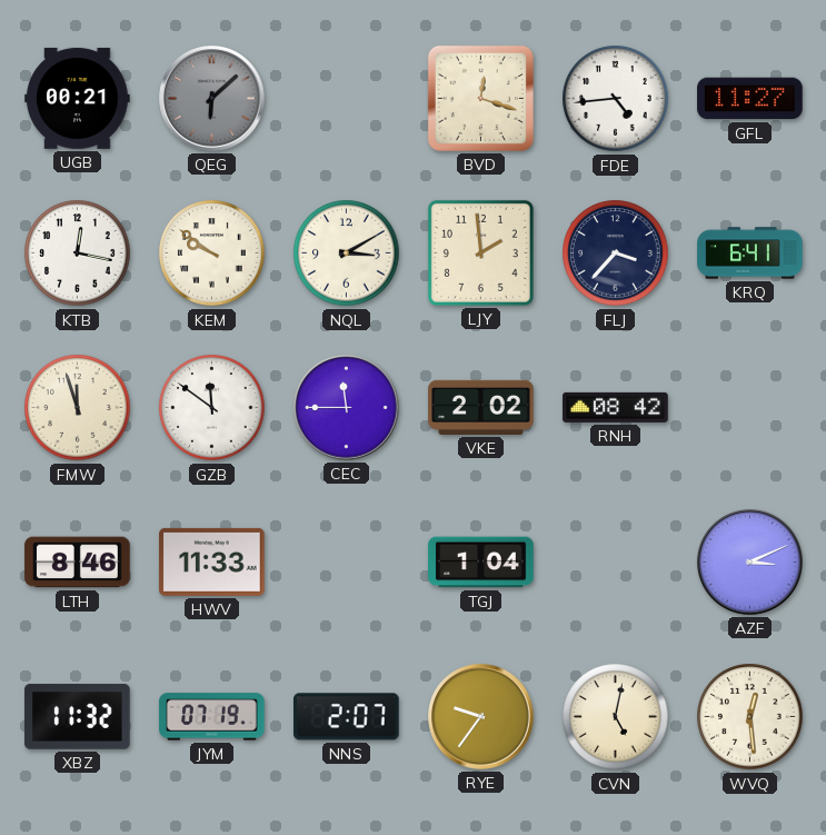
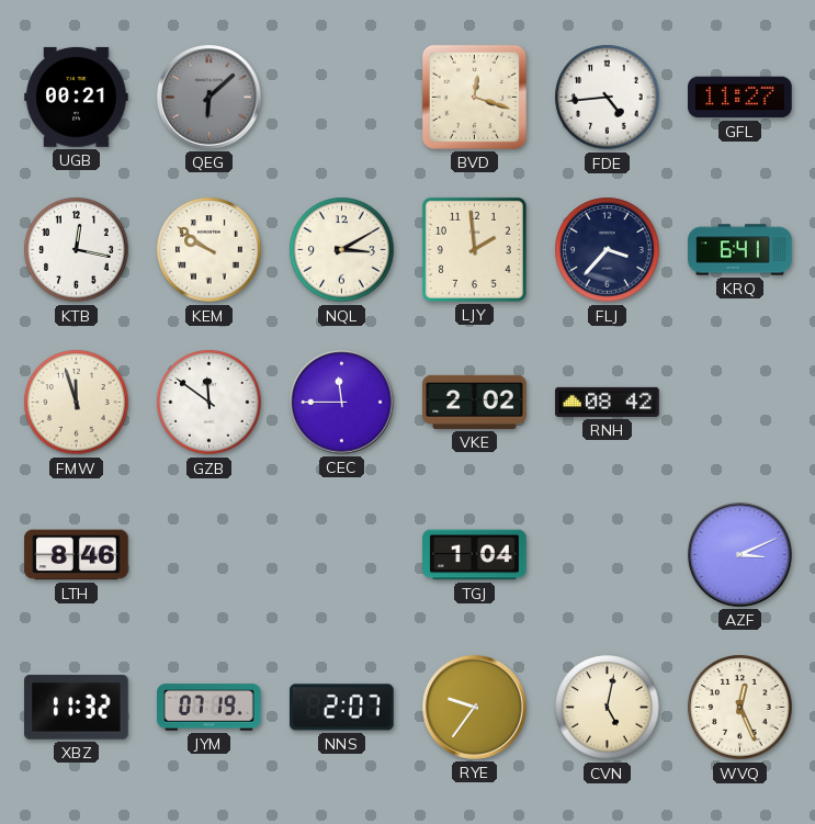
HWV: 11:33 -> none (212, 561)
WVQ: 12:29 -> 12:26 (740, 708)
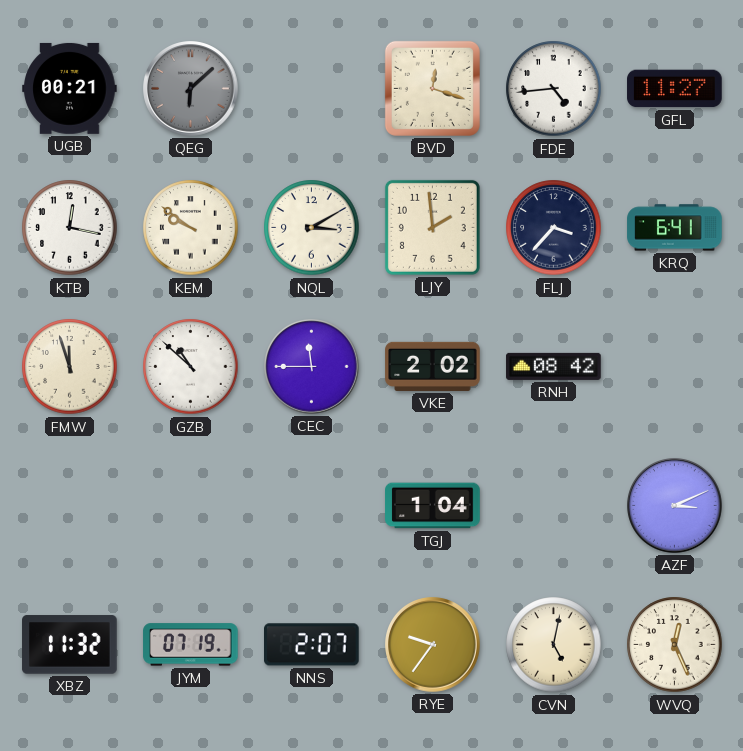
GZB: 11:51 -> 10:52 (191, 367)
LTH: 8:46 -> none (77, 555)
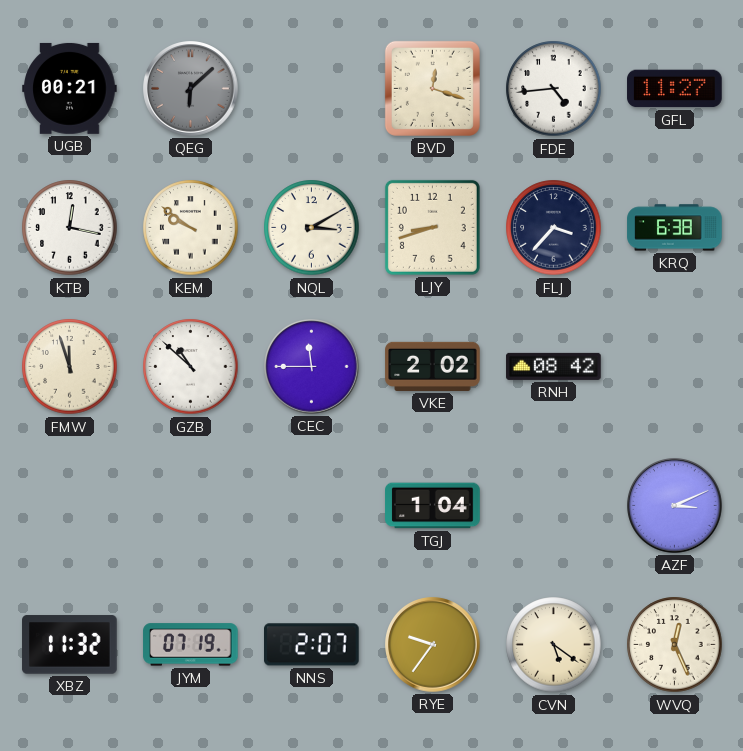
LJY: 1:59 -> 8:42 (432, 227)
KRQ: 6:41 -> 6:38 (675, 228)
CVN: 5:02 -> 5:21 (554, 645)
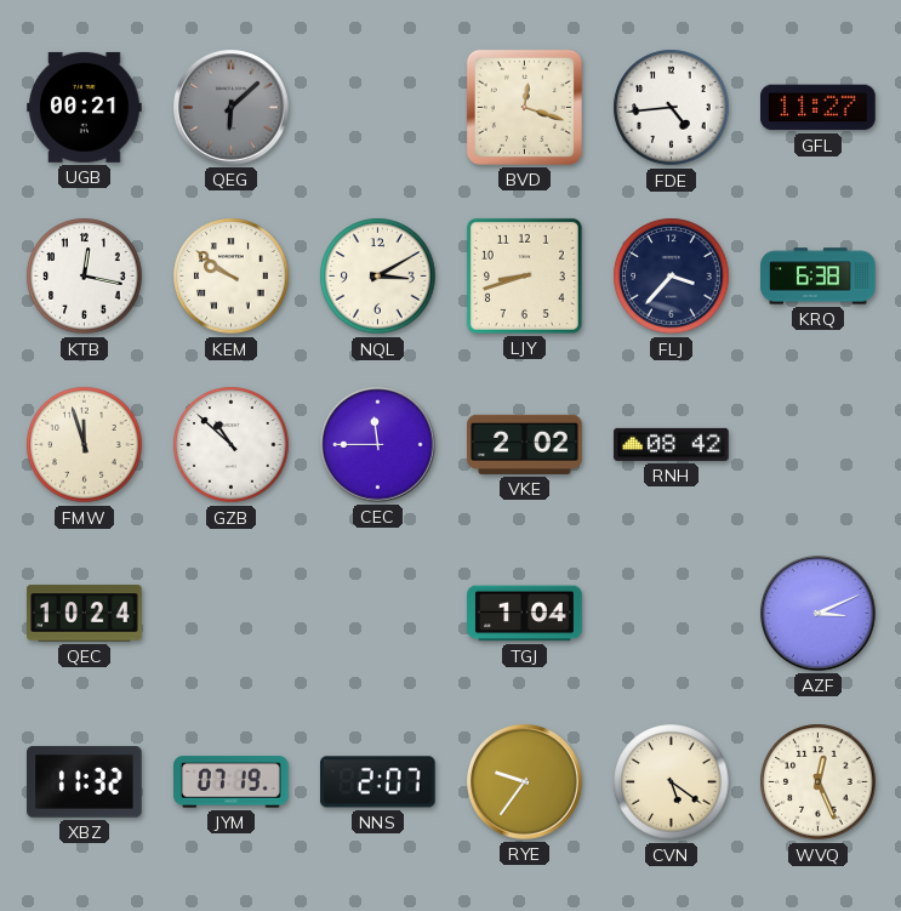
QEC: none -> 10:24 (85, 614)
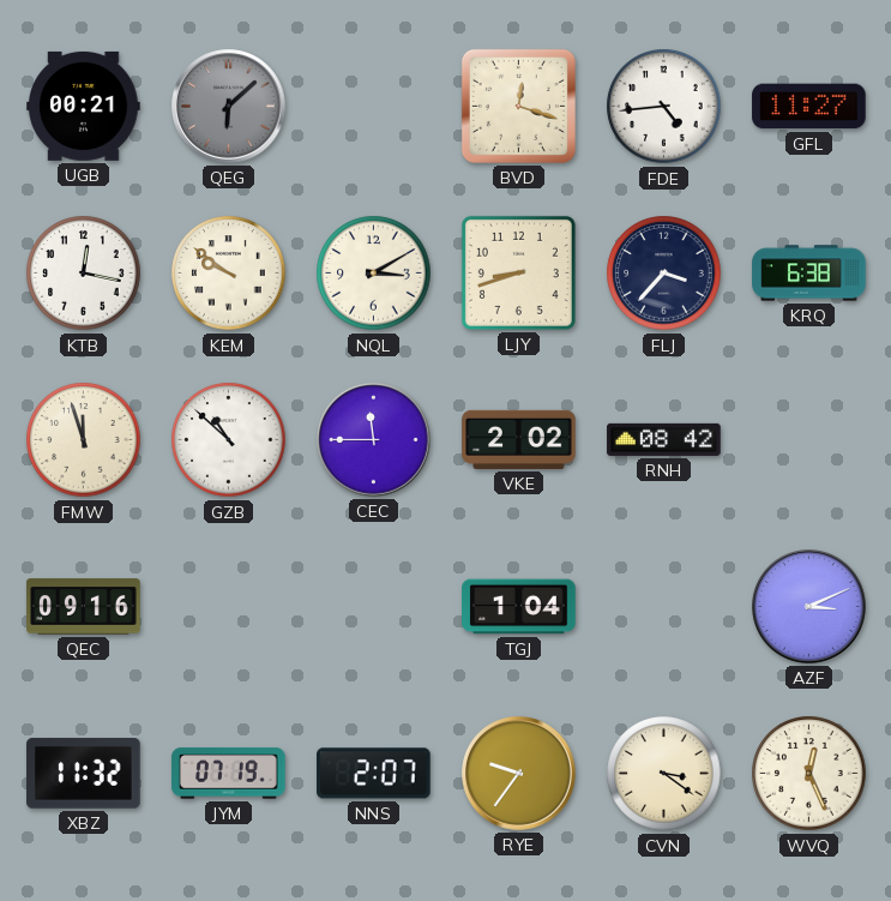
QEC: 10:24 -> 09:16 (84, 607)
CVN: 5:21 -> 3:21 (664, 774)
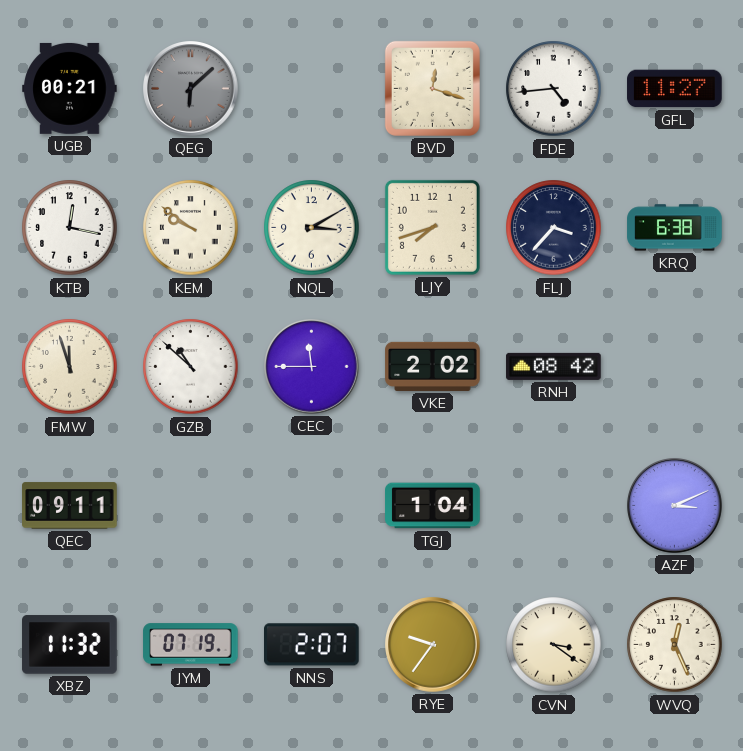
LJY: 8:42 -> 7:42 (432, 227)
QEC: 09:16 -> 09:11 (70, 506)
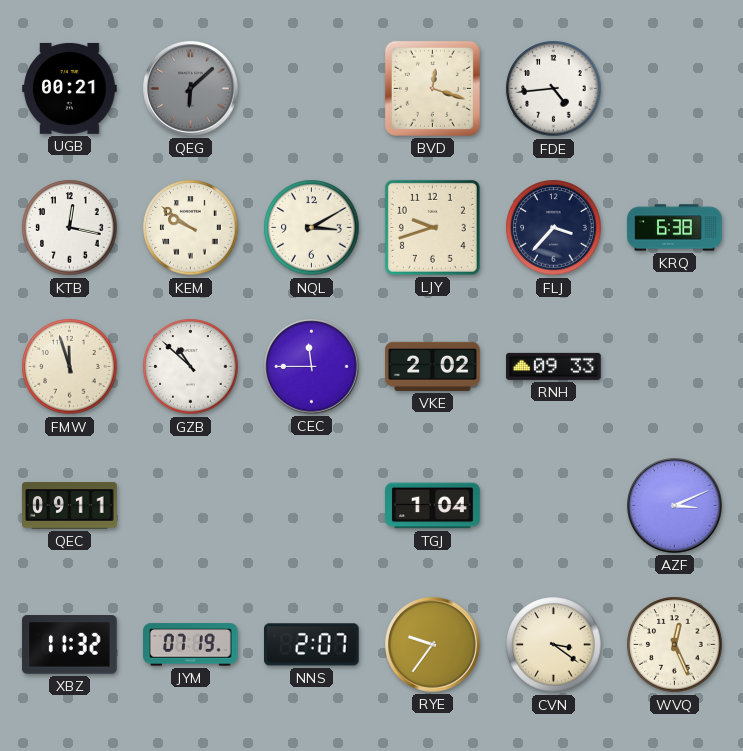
GFL: 11:27 -> none (675, 89)
LJY: 7:42 -> 9:42 (432, 227)
RNH: 08:42 -> 09:33 (554, 366)
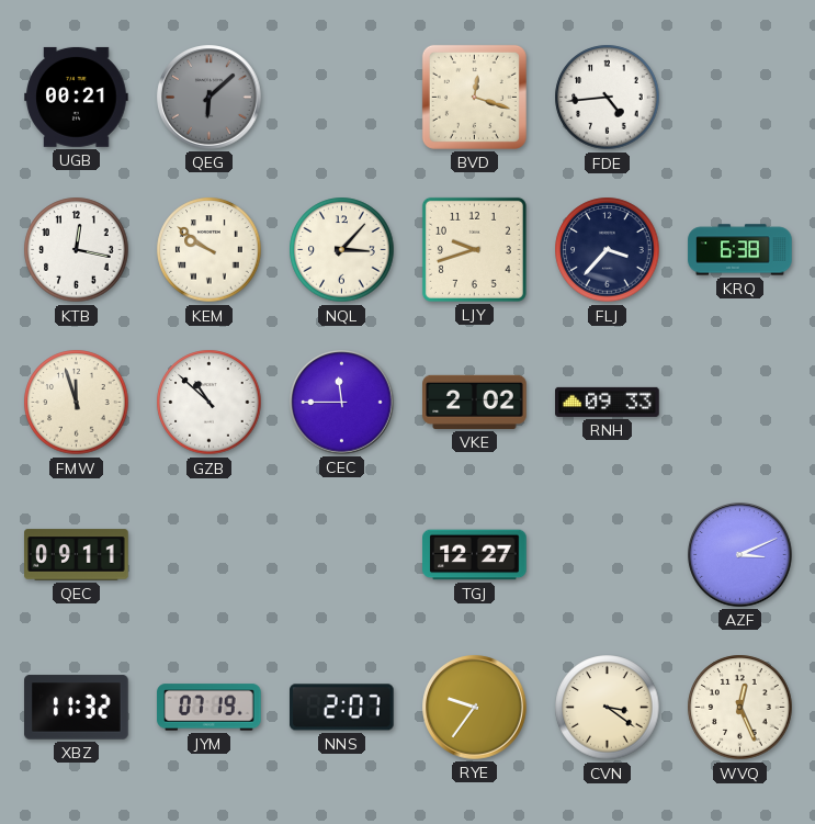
NQL: 3:10 -> 3:07 (342, 250)
TGJ: 1:04 -> 12:27 (475, 555)
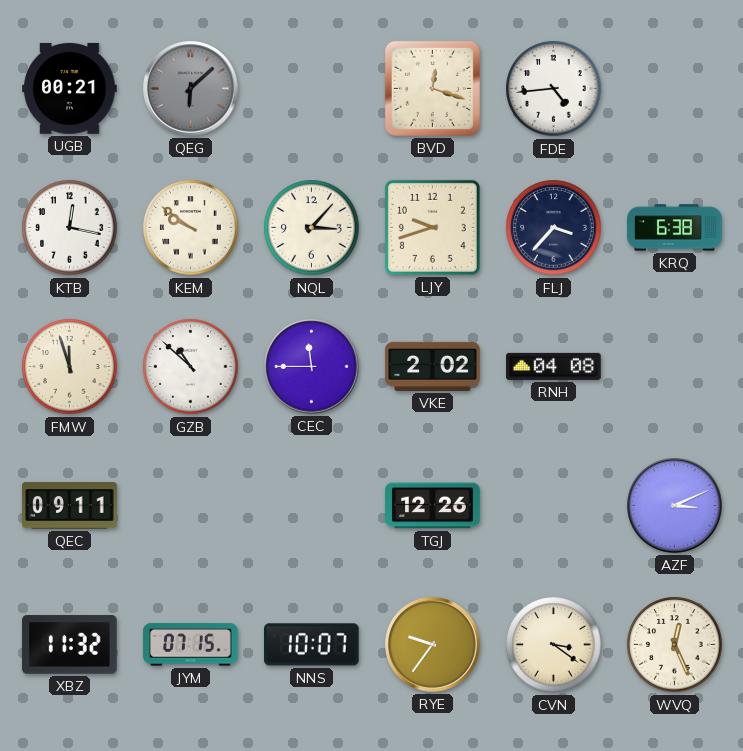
RNH: 09:33 -> 04:08 (554, 366)
TGJ: 12:27 -> 12:26 (433, 506)
JYM: 07:19 -> 07:15 (191, 645)
NNS: 2:07 -> 10:07 (312, 645)
